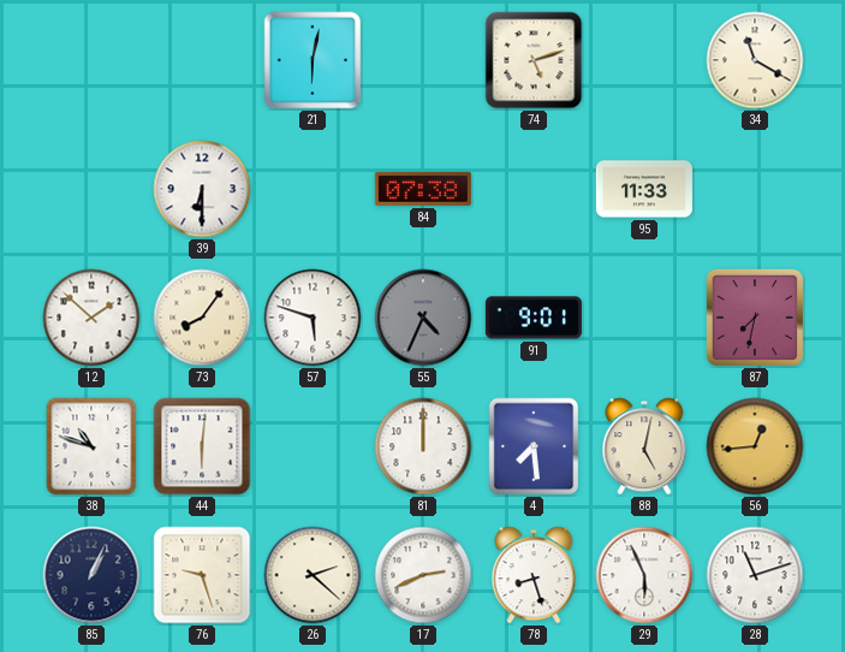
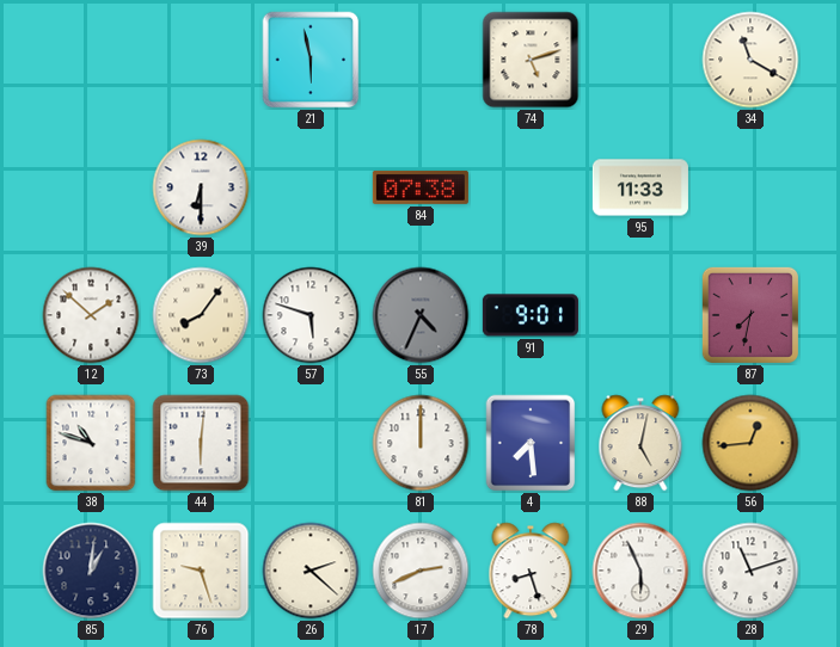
21: 6:02 -> 5:58 (311, 60)
85: 1:04 -> 1:01 (91, 571)
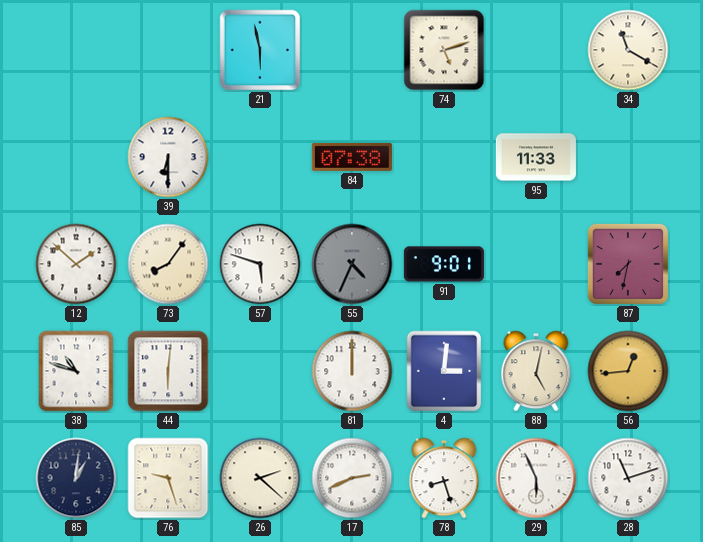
4: 7:29 -> 3:01 (444, 371)
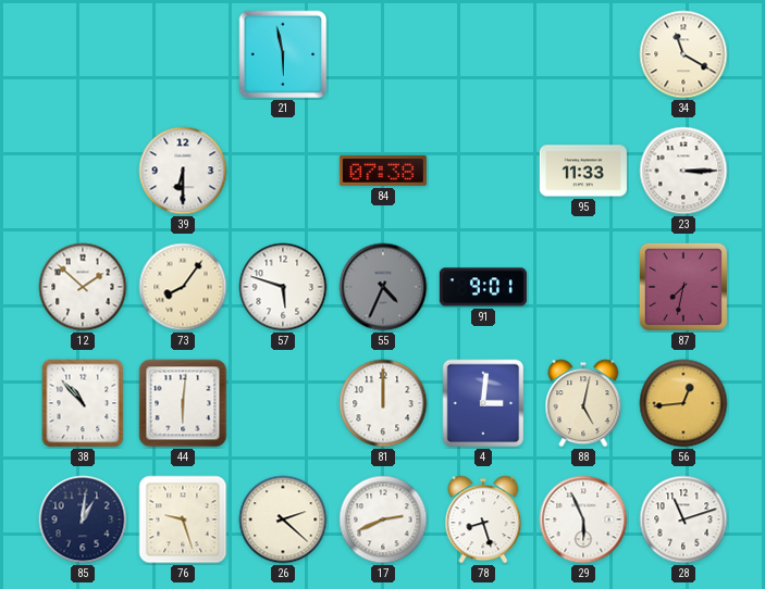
74: 5:12 -> none (444, 50)
23: none -> 3:15 (683, 171)
38: 10:48 -> 10:53 (83, 403)
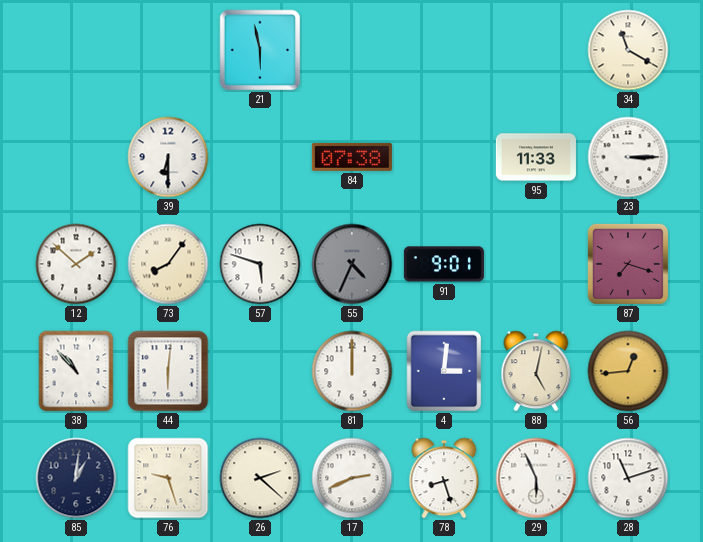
87: 7:32 -> 7:18 (628, 264)
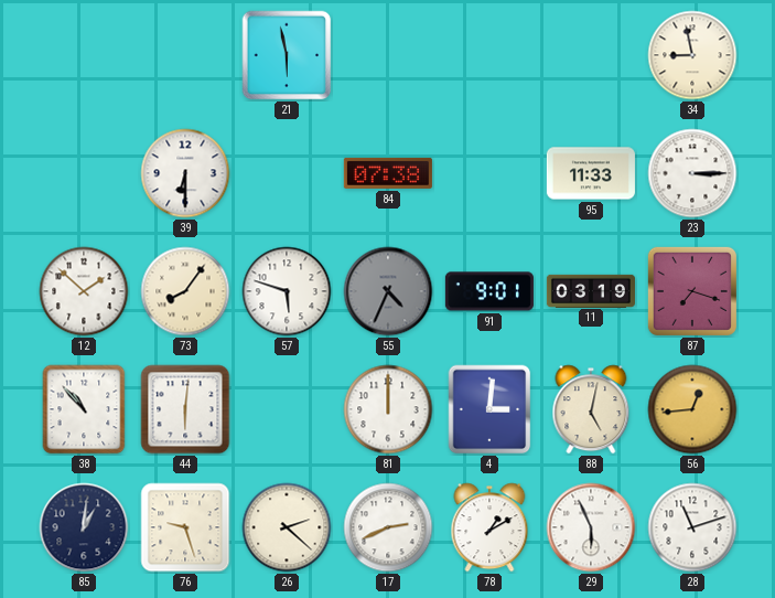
34: 11:20 -> 8:58 (692, 55)
11: none -> 03:19 (591, 290)
78: 8:27 -> 1:10 (489, 527)
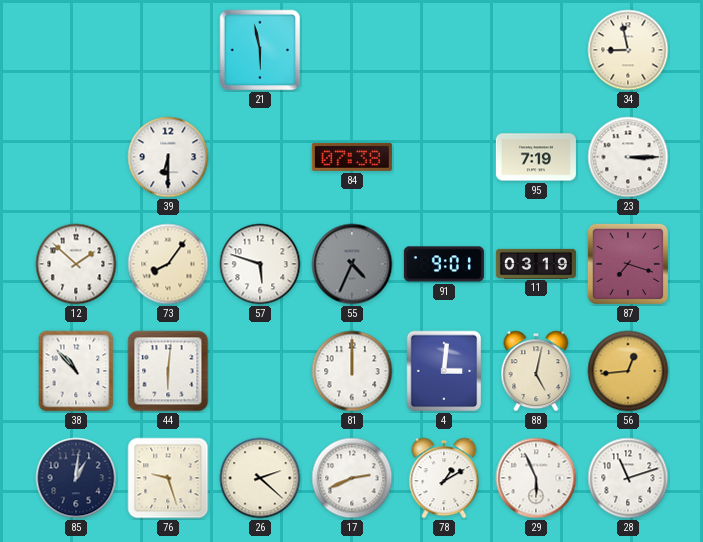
95: 11:33 -> 7:19 (536, 157)
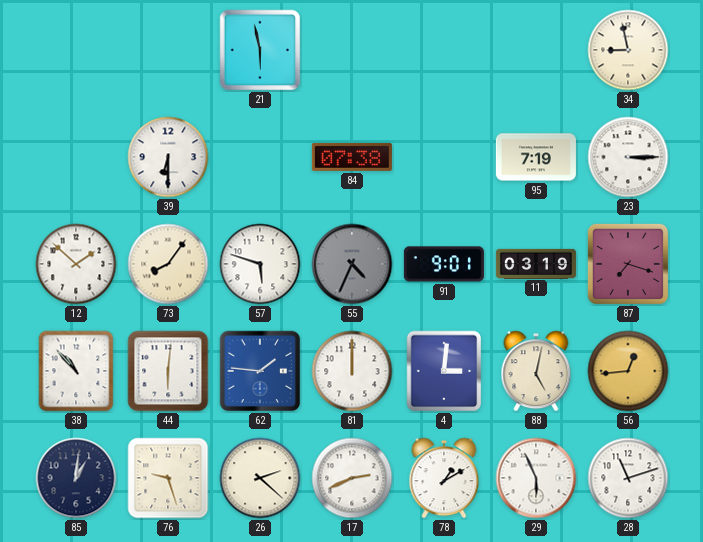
62: none -> 1:46 (260, 371)
